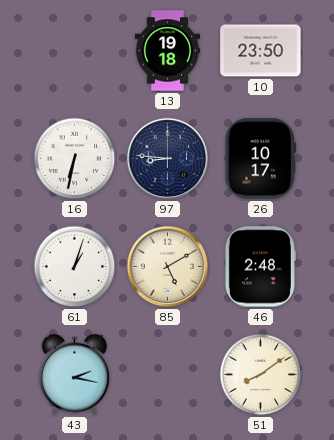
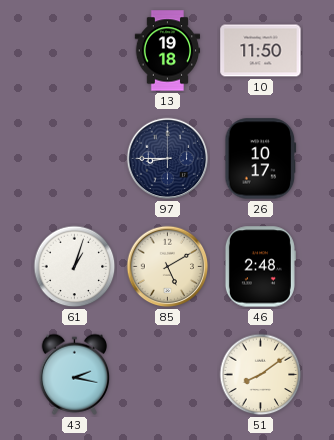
10: 23:50 -> 11:50 (261, 51)
16: 6:32 -> none (75, 159)
97: 8:46 -> 8:45 (168, 159)
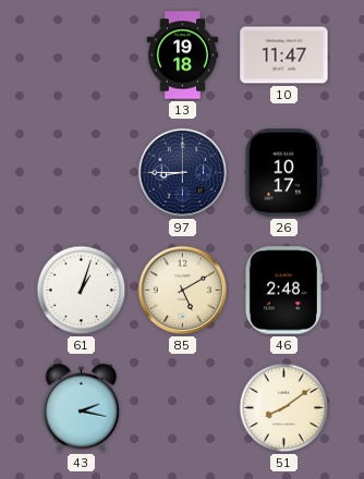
10: 11:50 -> 11:47 (284, 56)
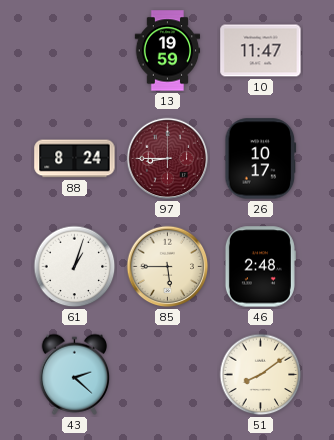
13: 19:18 -> 19:59 (168, 51)
88: none -> 8:24 (75, 159)
97 dial: navy -> burgundy (168, 159)
85: 5:10 -> 5:45 (168, 267)
43: 2:17 -> 2:22 (75, 374)
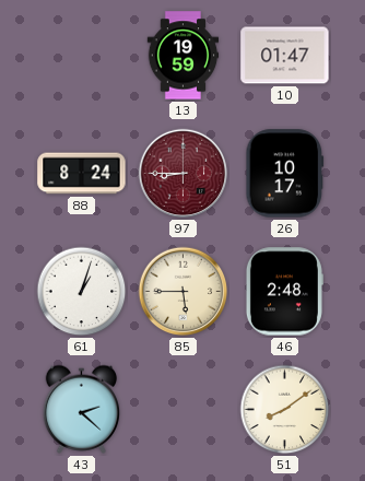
10: 11:47 -> 01:47 (285, 56)
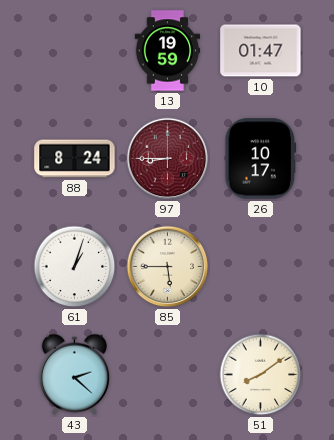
46: 2:48 -> none (284, 292)
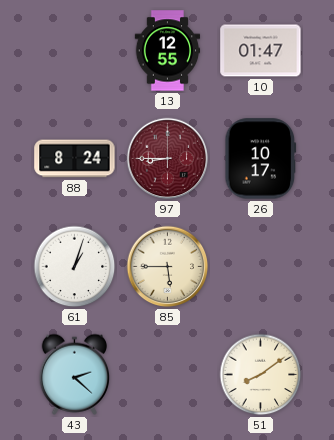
13: 19:59 -> 12:55 (168, 51)
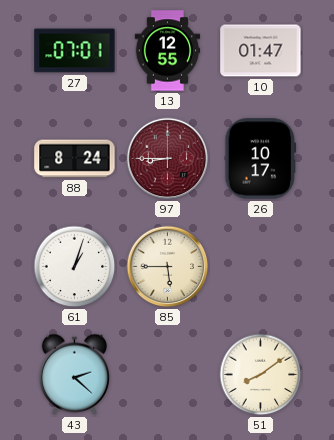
27: none -> 07:01 (75, 51)
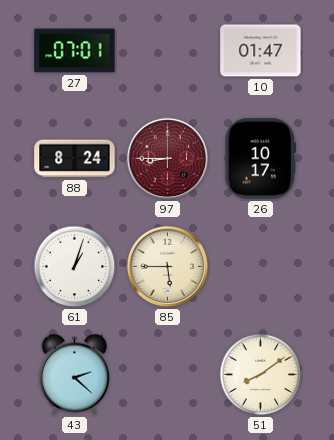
13: 12:55 -> none (168, 51)
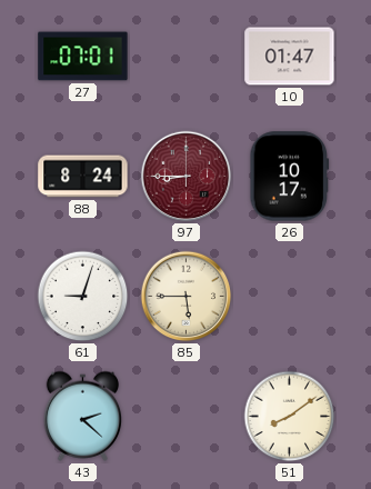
61: 1:03 -> 9:03 (83, 297)
